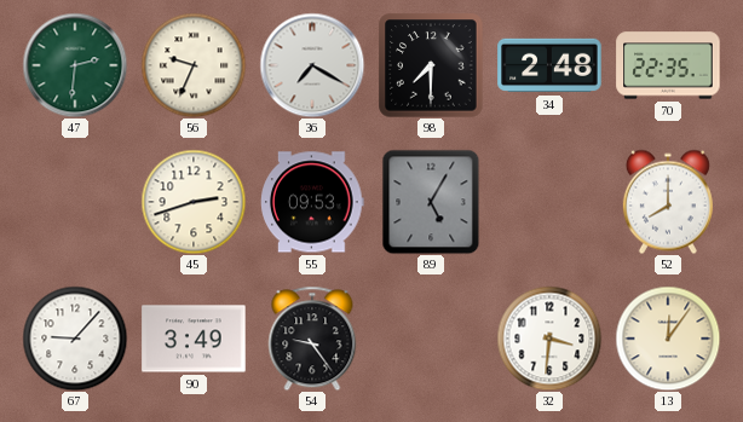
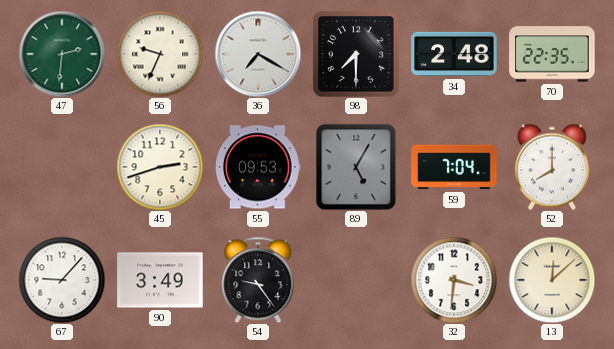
59: none -> 7:04 (454, 167)
13: 12:06 -> 12:08 (552, 280)
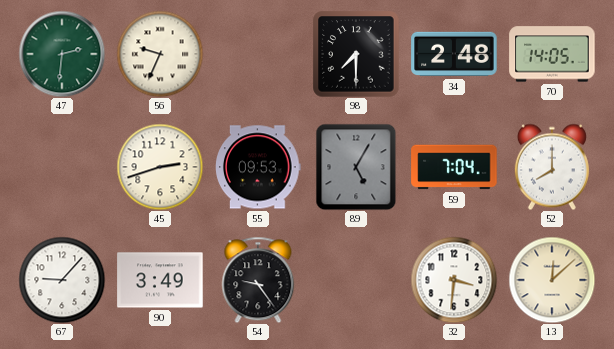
36: 7:20 -> none (258, 54)
70: 22:35 -> 14:05 (552, 54)
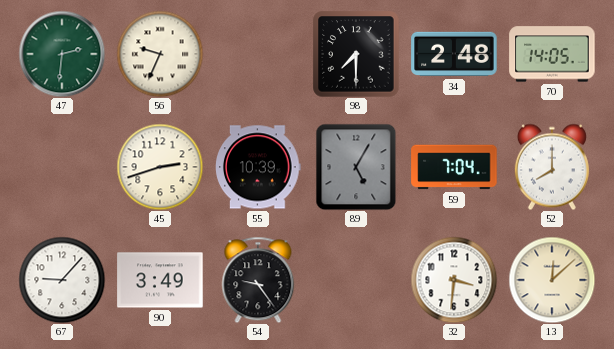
55: 09:53 -> 10:39 (259, 167)
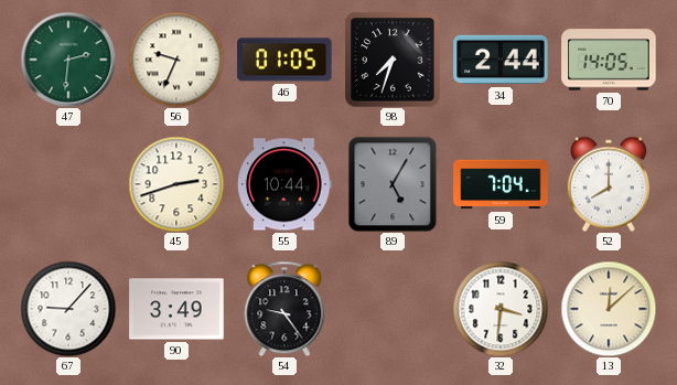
46: none -> 01:05 (284, 60)
98: 7:30 -> 7:33 (393, 60)
34: 2:48 -> 2:44 (501, 60)
55: 10:39 -> 10:44 (286, 184)
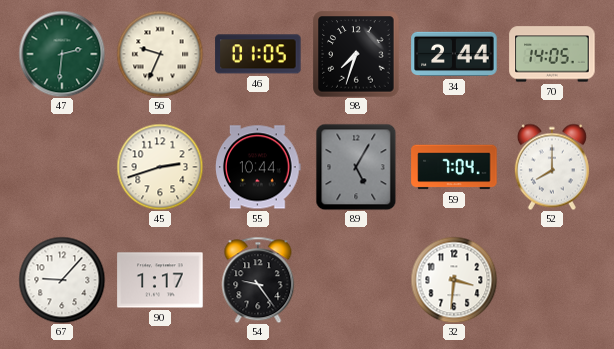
90: 3:49 -> 1:17 (160, 280)
13: 12:08 -> none (609, 309)
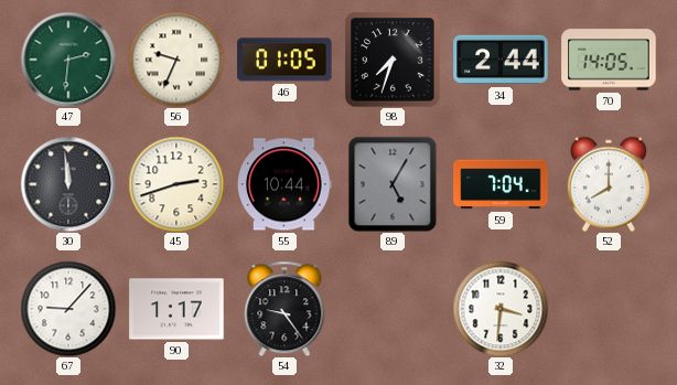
30: none -> 11:59 (68, 184)
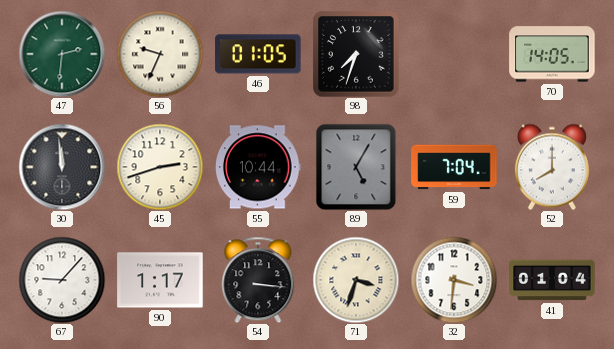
34: 2:44 -> none (501, 60)
54: 9:24 -> 3:16 (258, 280)
71: none -> 3:33 (356, 280)
41: none -> 01:04 (552, 280)
